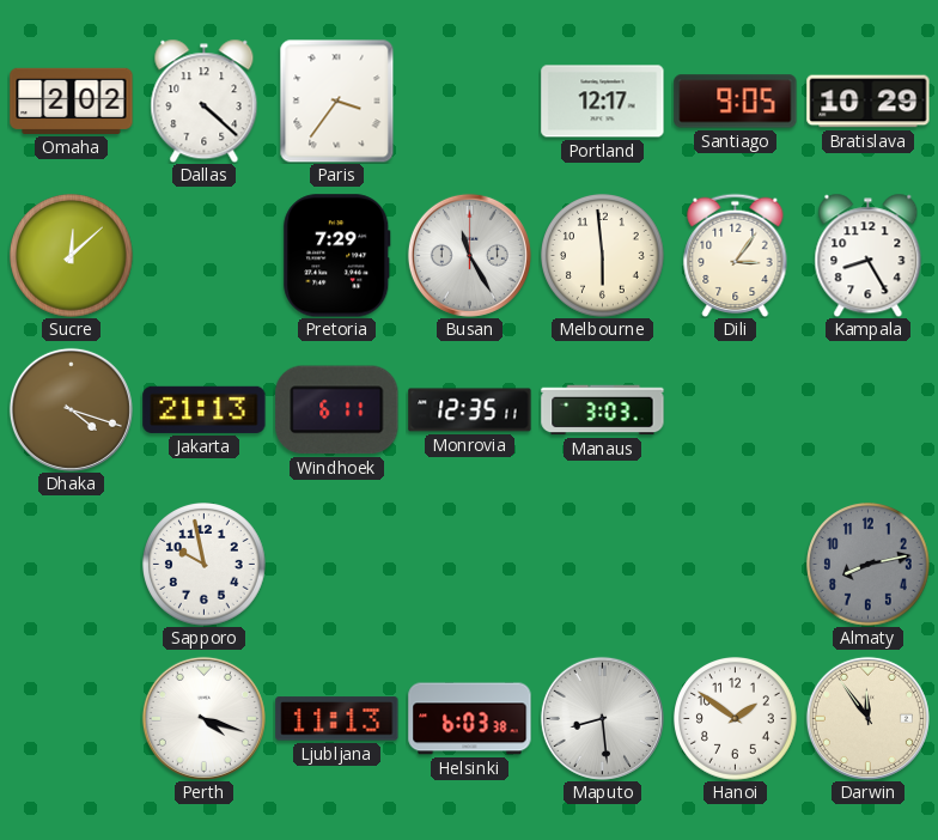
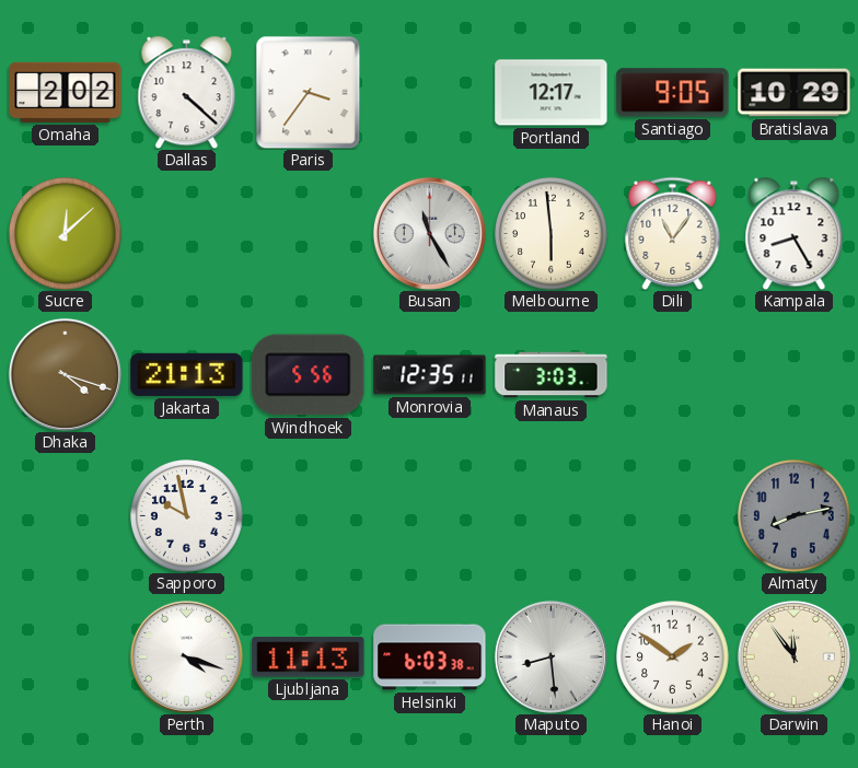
Pretoria: 7:29 -> none (337, 256)
Dili: 3:06 -> 11:06 (673, 233)
Windhoek: 6:11 -> 5:56 (309, 375)
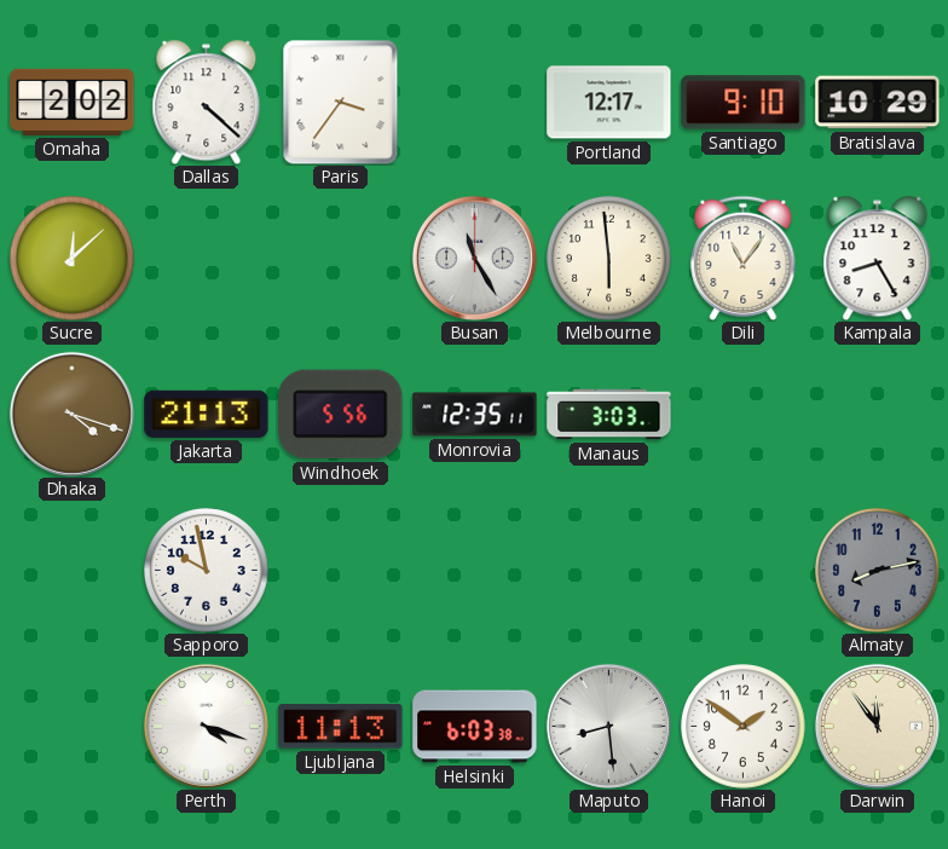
Santiago: 9:05 -> 9:10 (744, 103)
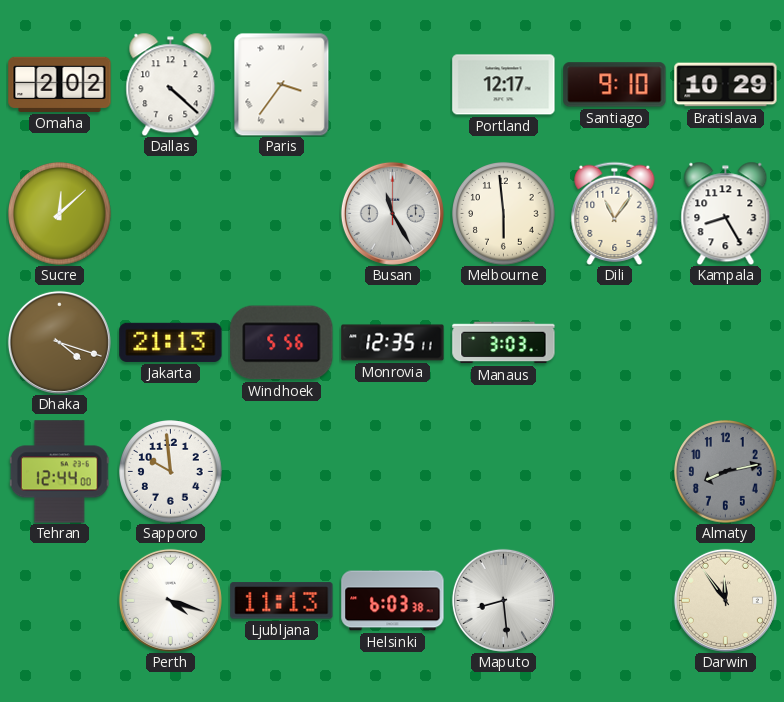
Tehran: none -> 12:44 (59, 472)
Sapporo: 9:58 -> 9:59 (171, 472)
Hanoi: 1:51 -> none (744, 727)
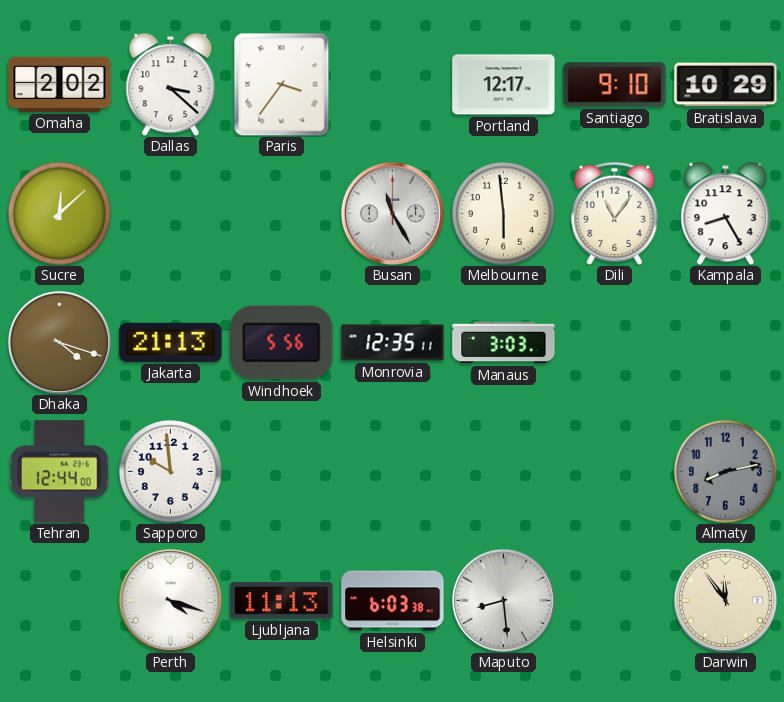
Dallas: 4:22 -> 3:22 (171, 84)
